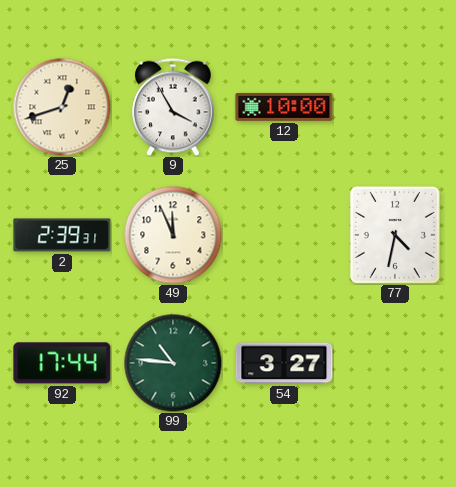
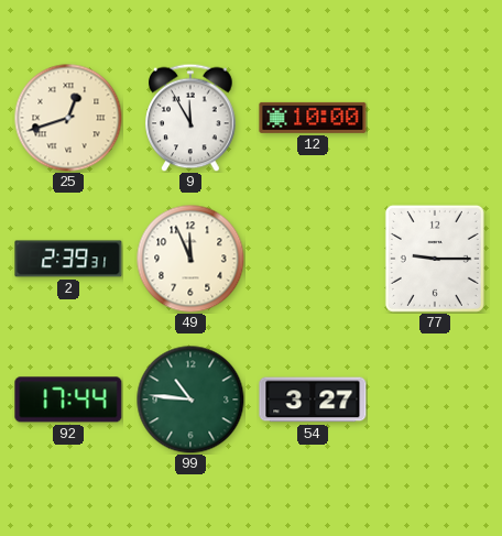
9: 3:55 -> 11:55 (190, 118)
77: 4:32 -> 9:15 (435, 259)
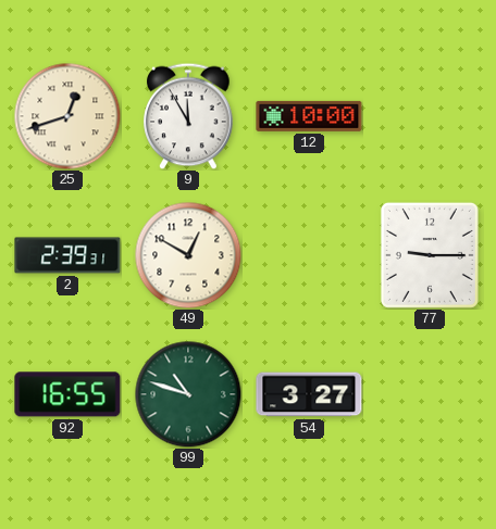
49: 11:56 -> 12:50 (188, 255)
92: 17:44 -> 16:55 (67, 394)
99: 10:46 -> 10:48 (188, 394)
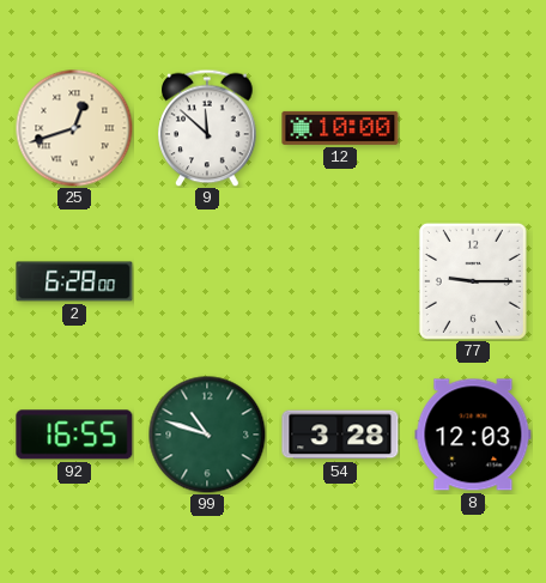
9: 11:55 -> 11:52 (207, 128)
2: 2:39 -> 6:28 (74, 281)
49: 12:50 -> none (188, 255)
54: 3:27 -> 3:28 (340, 435)
8: none -> 12:03 (473, 435)
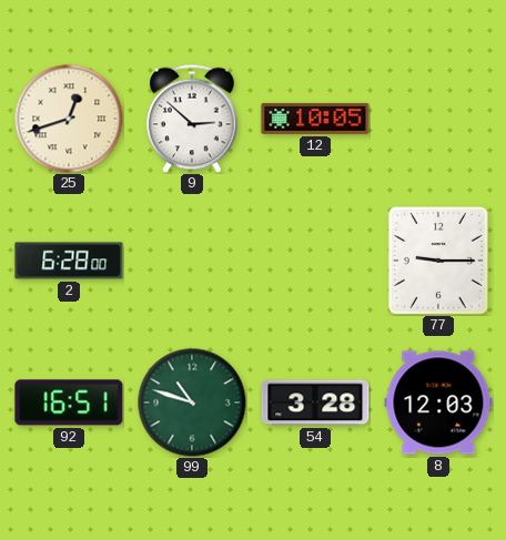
9: 11:52 -> 2:52 (192, 119)
12: 10:00 -> 10:05 (315, 119)
92: 16:55 -> 16:51 (69, 403)
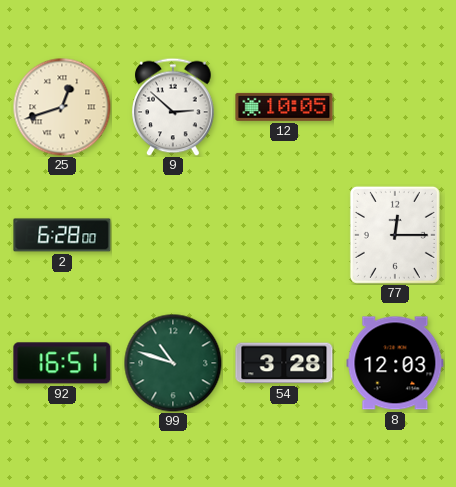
77: 9:15 -> 12:15 (395, 235)
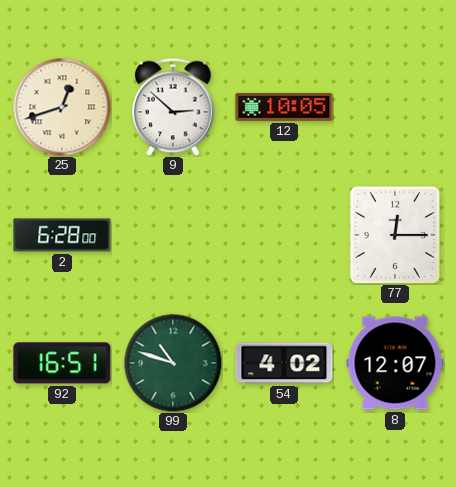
54: 3:28 -> 4:02 (284, 363)
8: 12:03 -> 12:07 (395, 363)
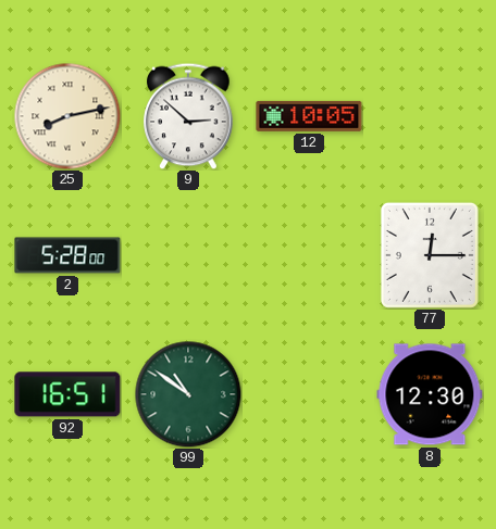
25: 12:42 -> 8:13 (67, 116)
2: 6:28 -> 5:28 (67, 255)
99: 10:48 -> 10:51 (188, 394)
54: 4:02 -> none (284, 363)
8: 12:07 -> 12:30 (430, 394)
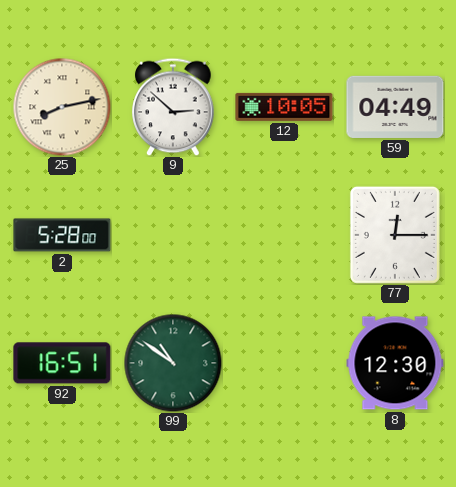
59: none -> 04:49 (395, 107)
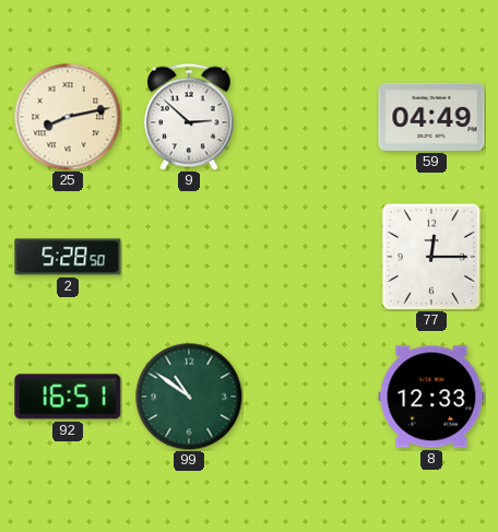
12: 10:05 -> none (284, 107)
2: 5:28:00 -> 5:28:50 (68, 257)
8: 12:30 -> 12:33 (431, 397)
